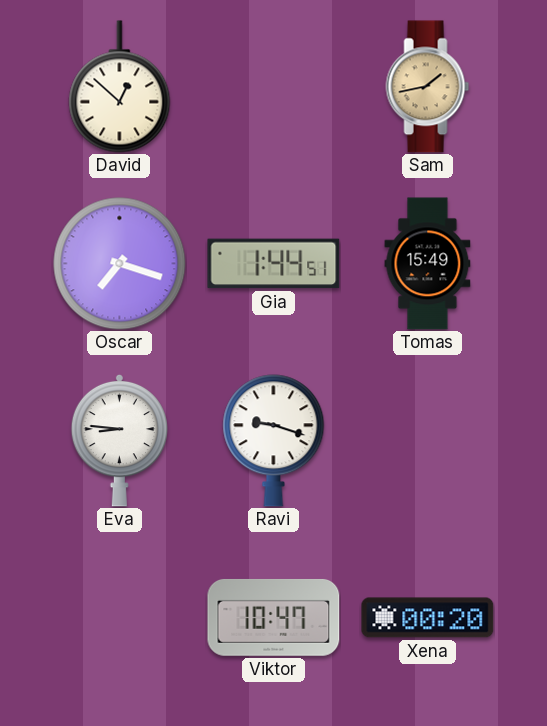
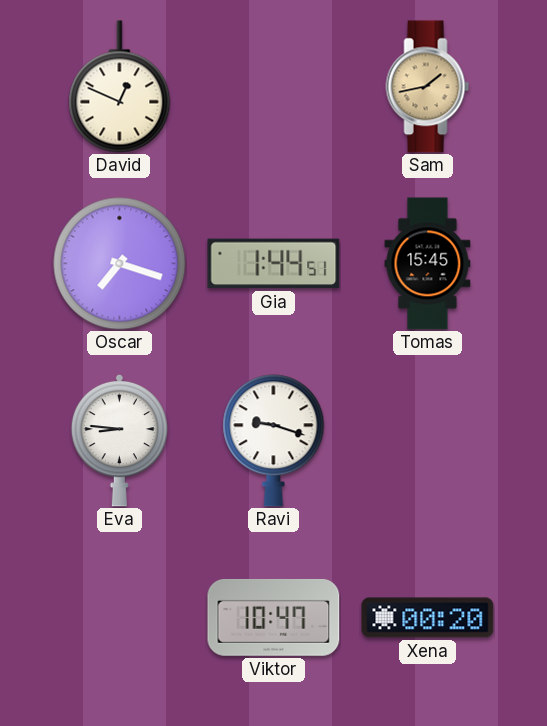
David: 12:52 -> 12:49 (120, 87)
Tomas: 15:49 -> 15:45 (428, 264)
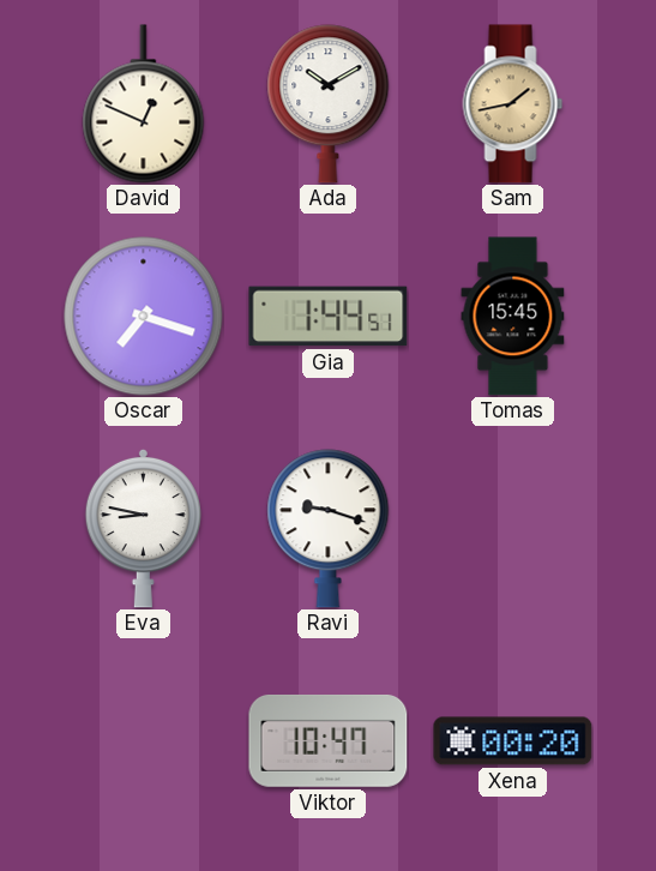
Ada: none -> 10:10 (329, 104)
Eva: 8:46 -> 8:47 (143, 528)
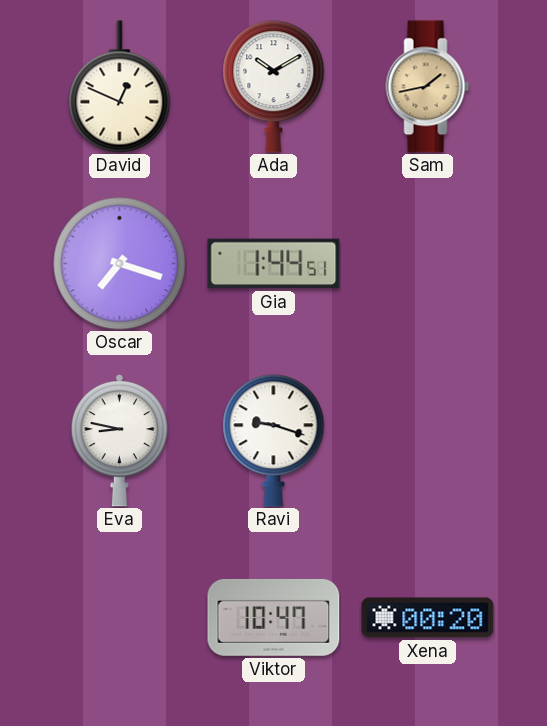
Tomas: 15:45 -> none (513, 317)
